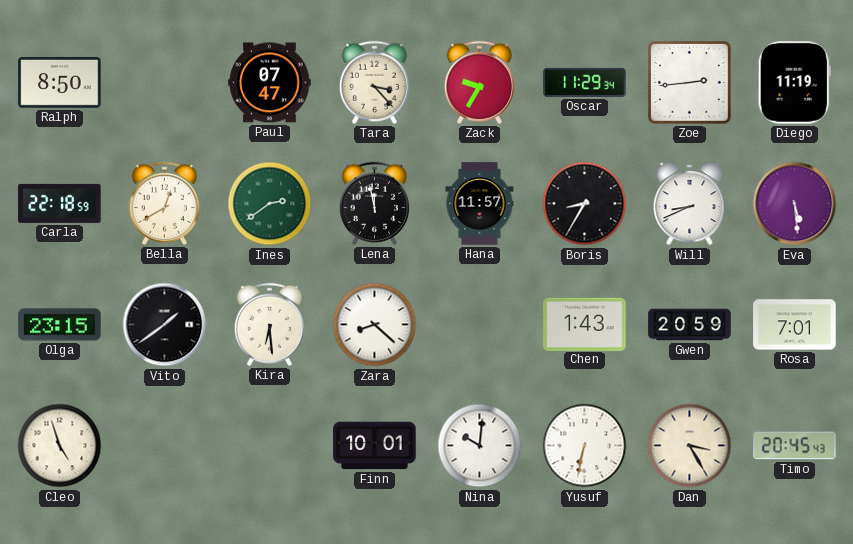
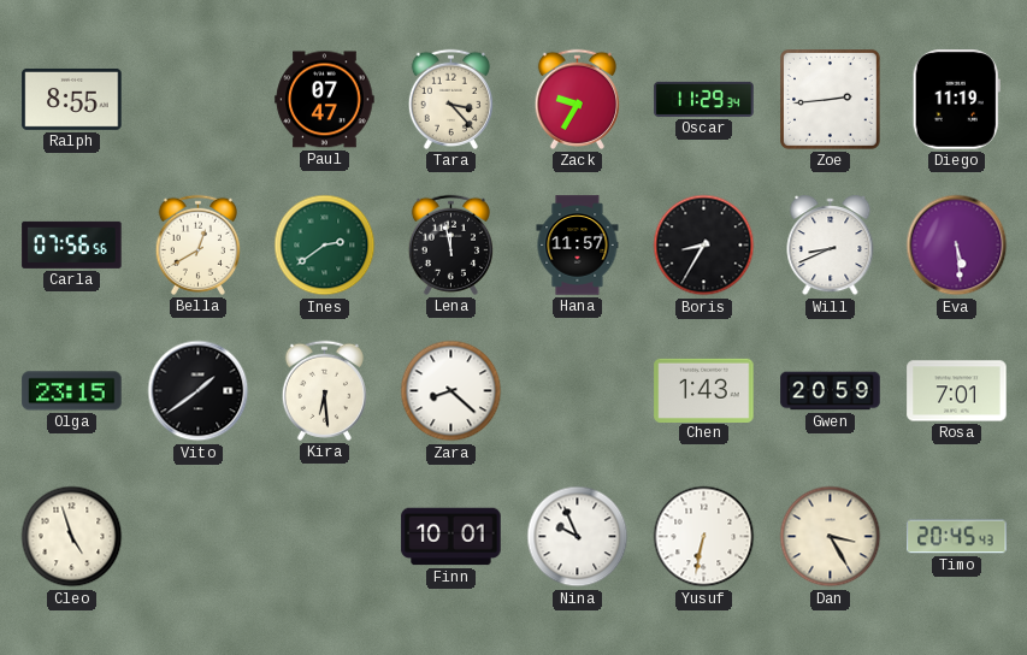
Ralph: 8:50 -> 8:55 (72, 99)
Carla: 22:18 -> 07:56 (72, 244)
Nina: 10:01 -> 9:56 (578, 537)
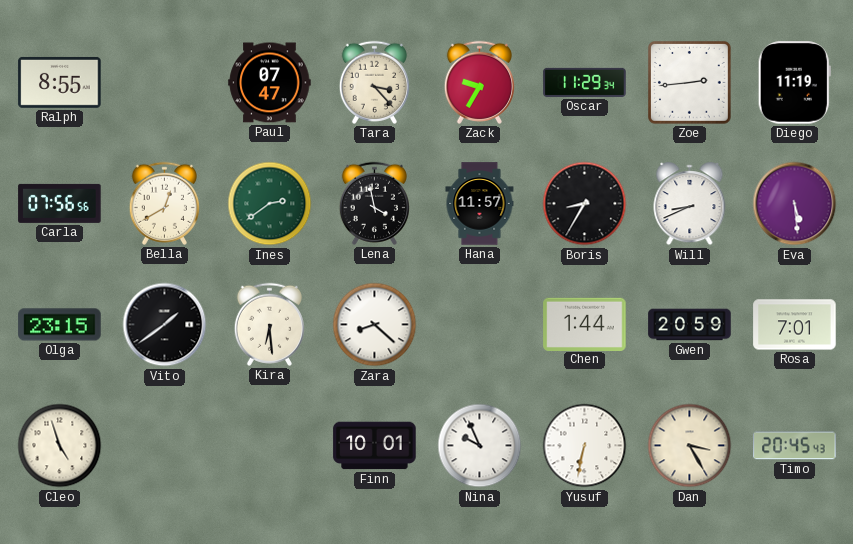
Lena: 11:58 -> 3:58 (374, 203)
Chen: 1:43 -> 1:44 (585, 324)
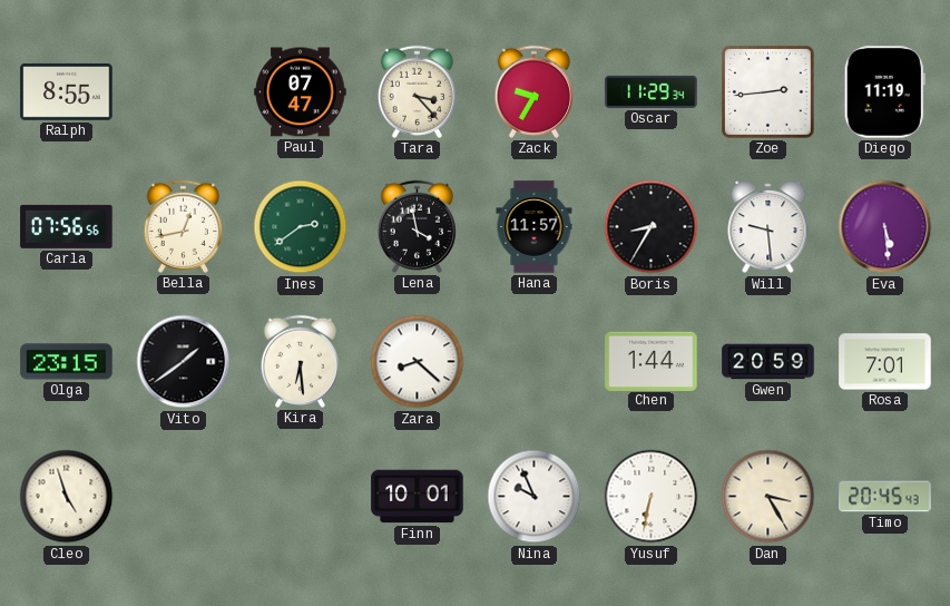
Bella: 12:40 -> 12:43 (183, 226)
Will: 8:41 -> 9:29 (768, 227)
